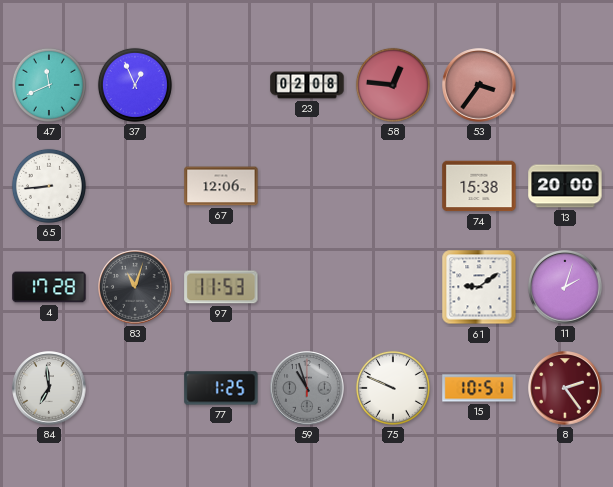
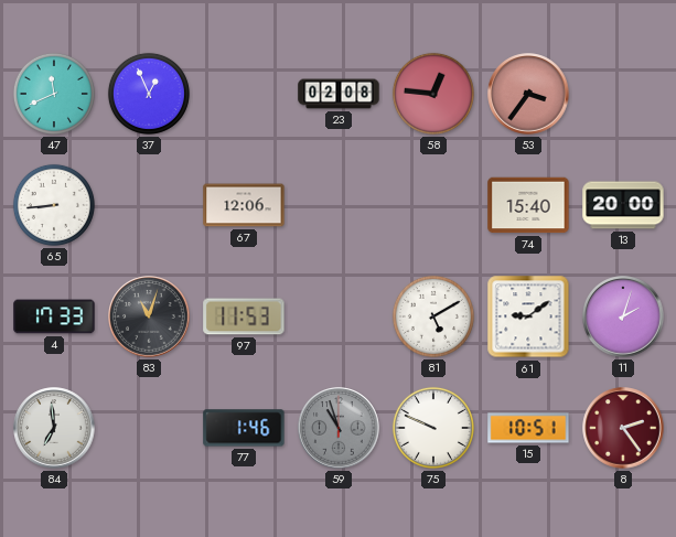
74: 15:38 -> 15:40 (528, 205)
4: 17:28 -> 17:33 (54, 316)
81: none -> 5:10 (433, 316)
77: 1:25 -> 1:46 (244, 428)
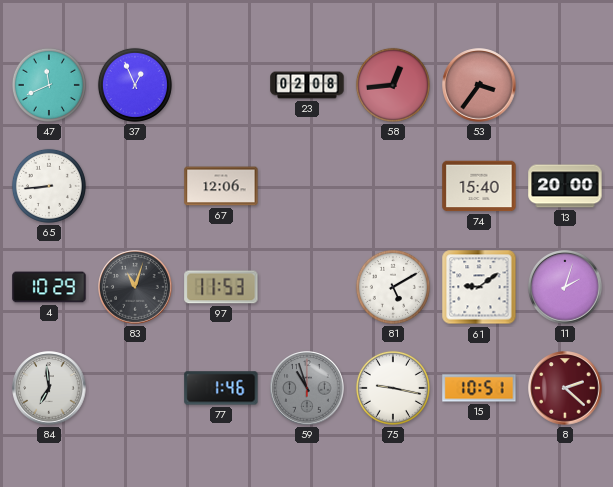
58: 12:46 -> 12:44 (393, 85)
4: 17:33 -> 10:29 (49, 287)
75: 9:49 -> 9:17 (393, 388)
8: 2:24 -> 2:22 (565, 388)
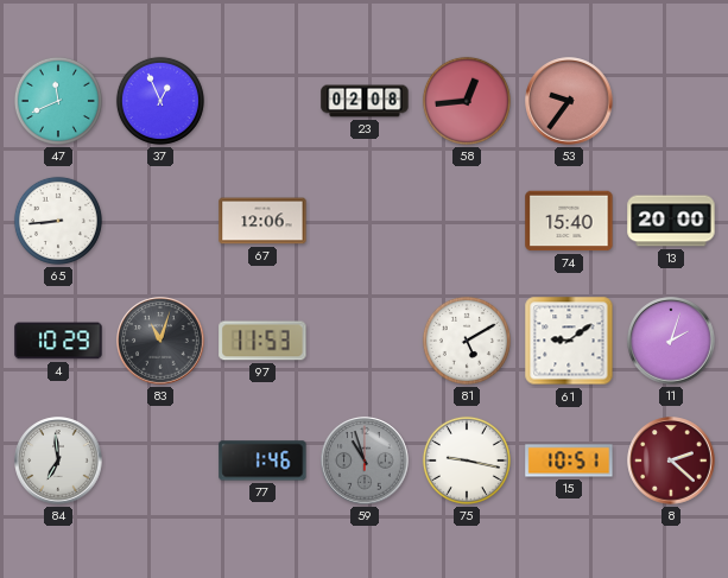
53: 3:36 -> 9:36 (569, 101)
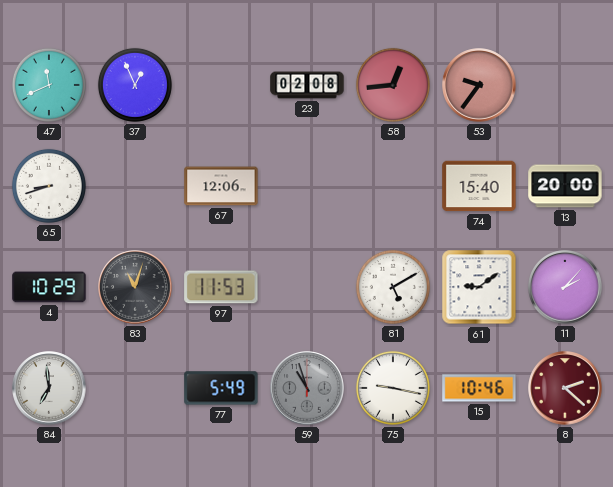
65: 8:44 -> 8:42 (49, 186)
11: 2:03 -> 2:07 (565, 287)
77: 1:46 -> 5:49 (221, 388)
15: 10:51 -> 10:46 (479, 388)
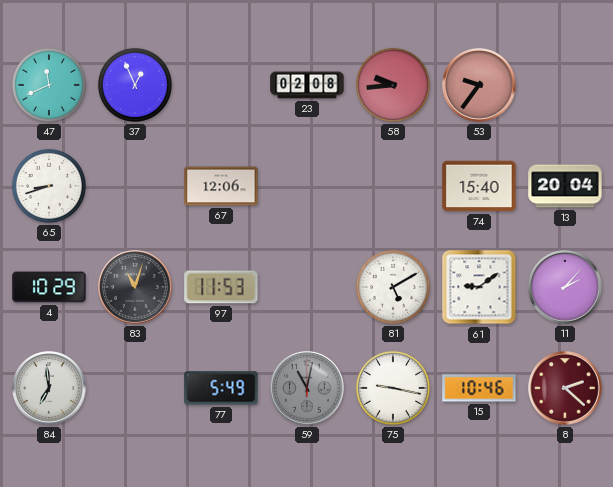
58: 12:44 -> 9:44 (393, 85)
13: 20:00 -> 20:04 (565, 186)
59: 10:57 -> 11:02 (307, 388)
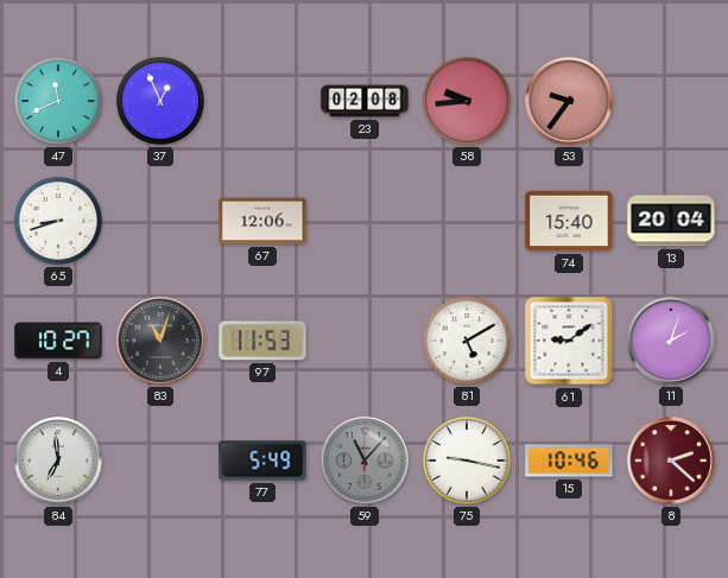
4: 10:29 -> 10:27 (58, 341)
11: 2:07 -> 2:03 (671, 341)
59: 11:02 -> 11:07 (365, 461)
